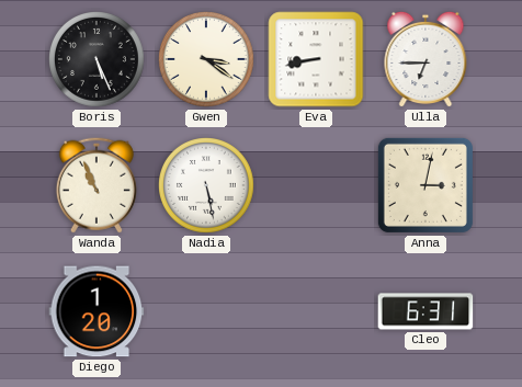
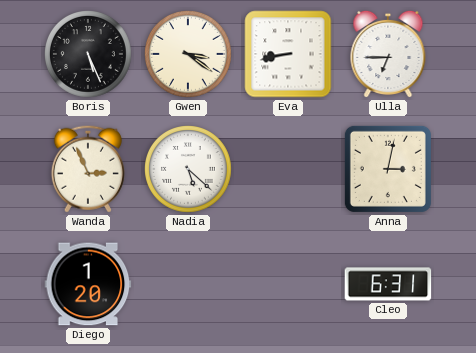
Wanda: 10:56 -> 2:56 (88, 169)
Nadia: 5:28 -> 5:22 (189, 170)
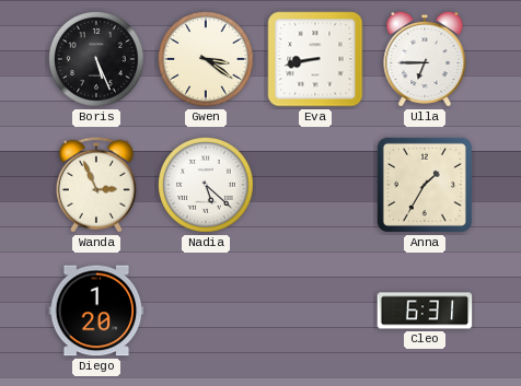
Anna: 3:02 -> 1:35 (425, 185)
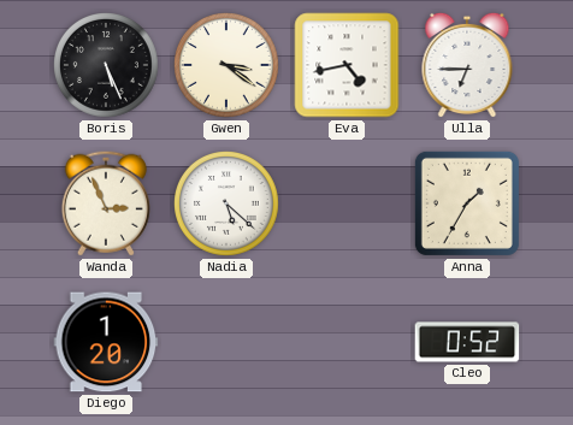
Eva: 8:43 -> 4:43 (347, 65)
Cleo: 6:31 -> 0:52 (467, 342)
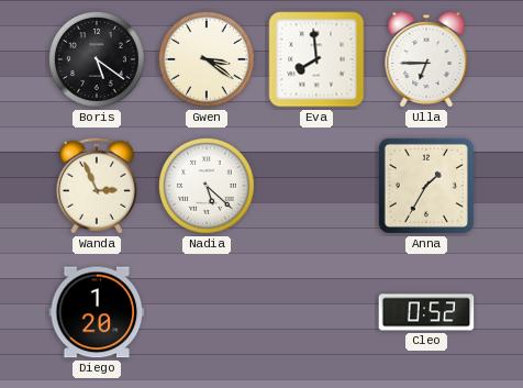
Boris: 5:26 -> 5:21 (98, 60)
Eva: 4:43 -> 7:59 (316, 59)
